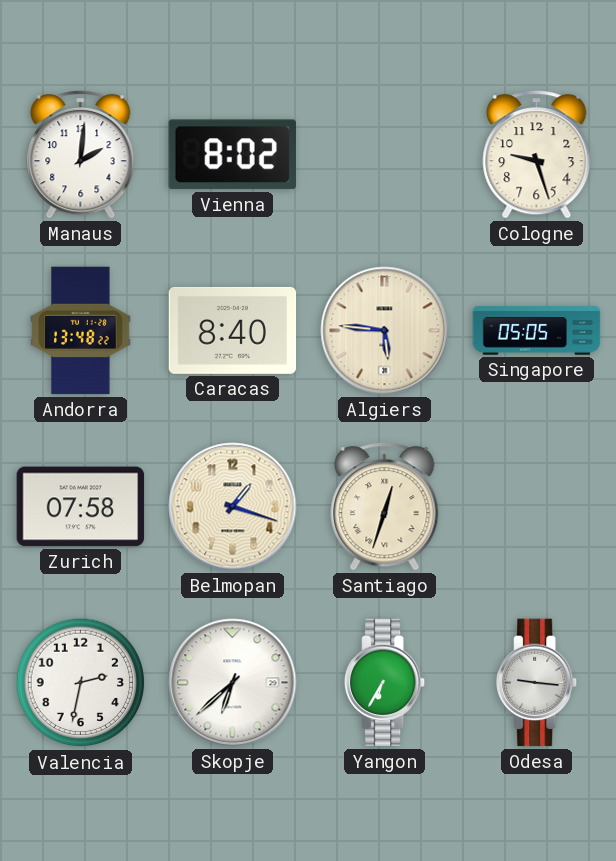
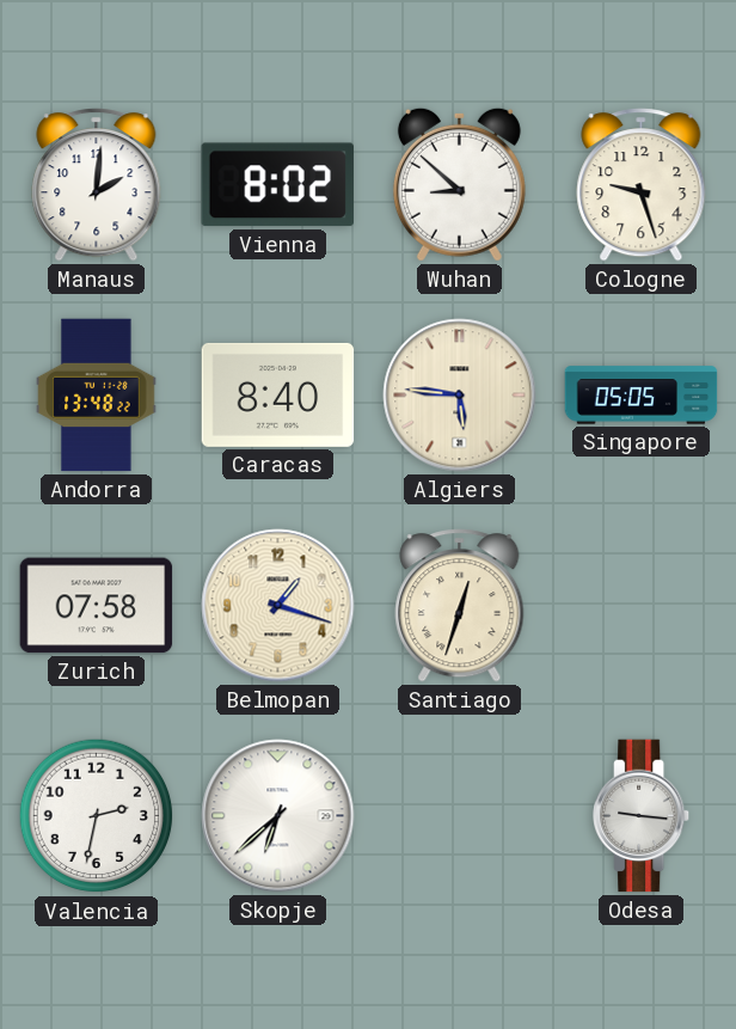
Wuhan: none -> 8:52 (459, 184)
Yangon: 6:35 -> none (386, 683)
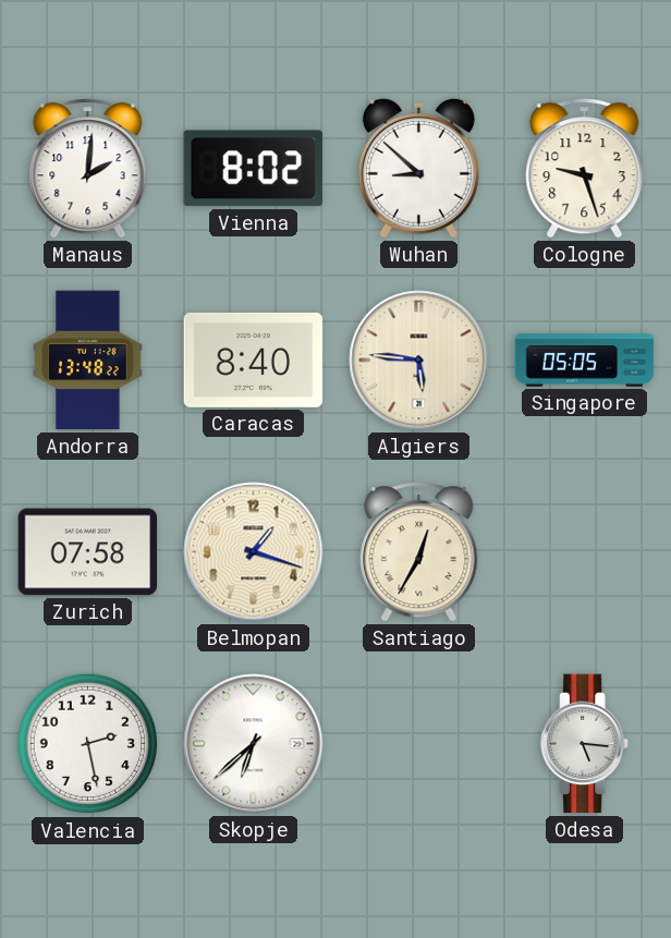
Santiago: 12:33 -> 12:35 (419, 552)
Valencia: 2:32 -> 2:28 (88, 744)
Odesa: 9:16 -> 5:16 (586, 744)
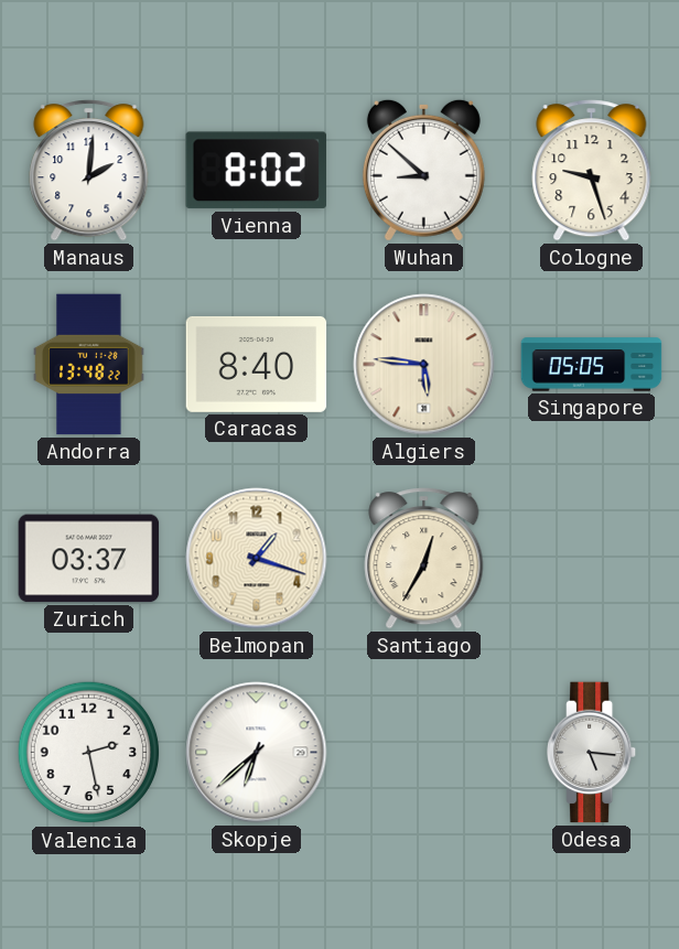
Zurich: 07:58 -> 03:37 (89, 559)
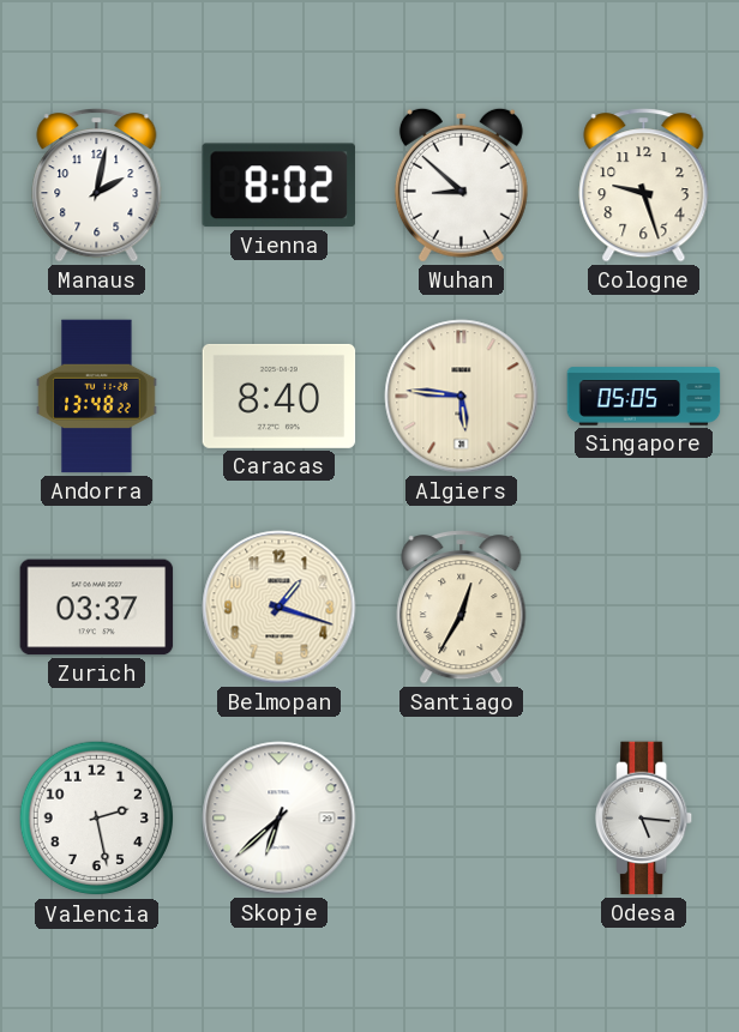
Manaus: 2:01 -> 2:02 (97, 186)
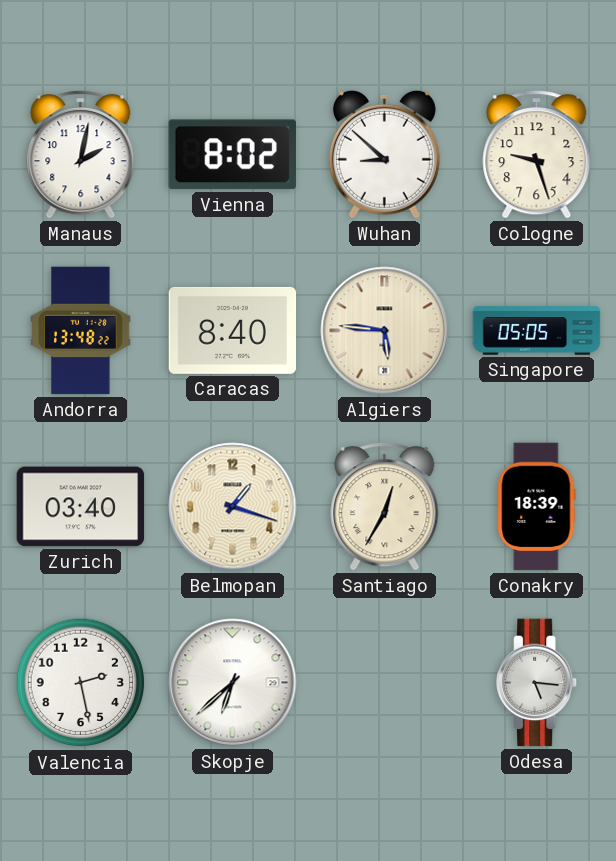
Zurich: 03:37 -> 03:40 (81, 507)
Conakry: none -> 18:39 (537, 507)
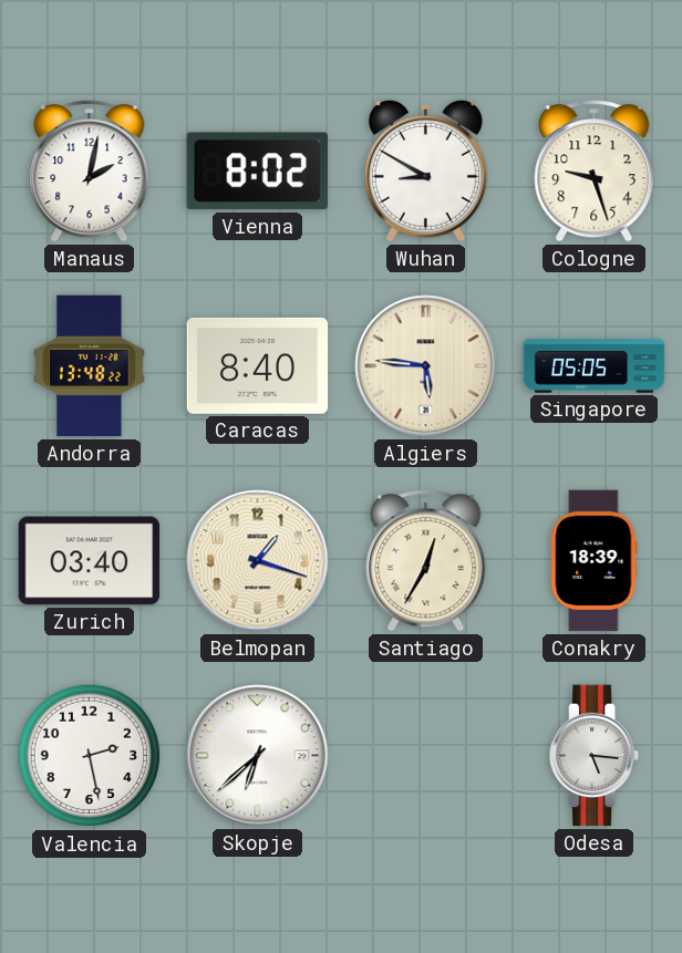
Wuhan: 8:52 -> 8:50 (425, 170)
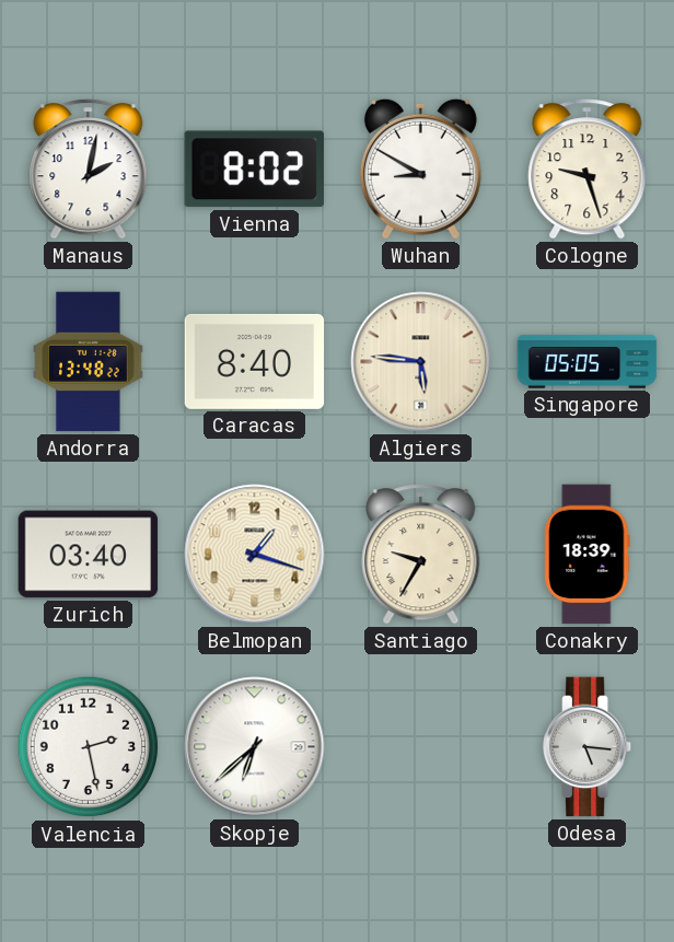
Santiago: 12:35 -> 9:35 (421, 555)
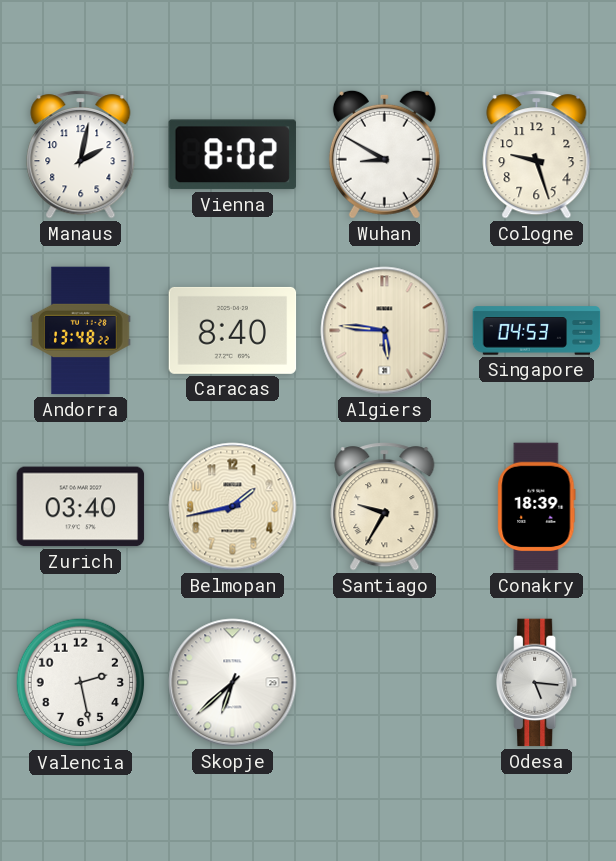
Singapore: 05:05 -> 04:53 (537, 331)
Belmopan: 1:18 -> 1:43 (233, 507)
